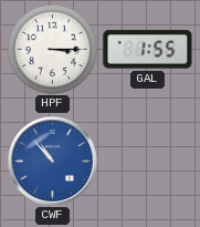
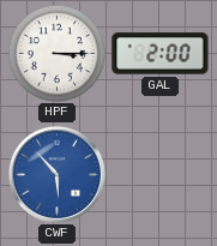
GAL: 1:55 -> 2:00 (161, 54)
CWF: 10:53 -> 5:53 (56, 174)
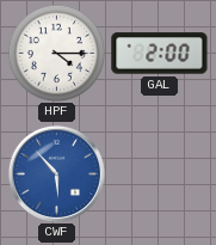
HPF: 3:15 -> 4:15 (56, 53)
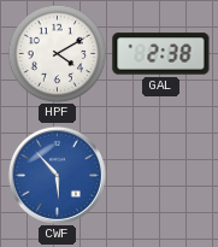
HPF: 4:15 -> 4:10 (57, 53)
GAL: 2:00 -> 2:38 (161, 54)
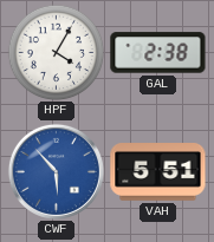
HPF: 4:10 -> 4:05 (56, 52)
VAH: none -> 5:51 (158, 172)
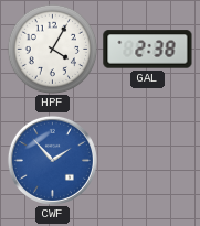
CWF: 5:53 -> 1:53 (52, 160)
VAH: 5:51 -> none (158, 172)
